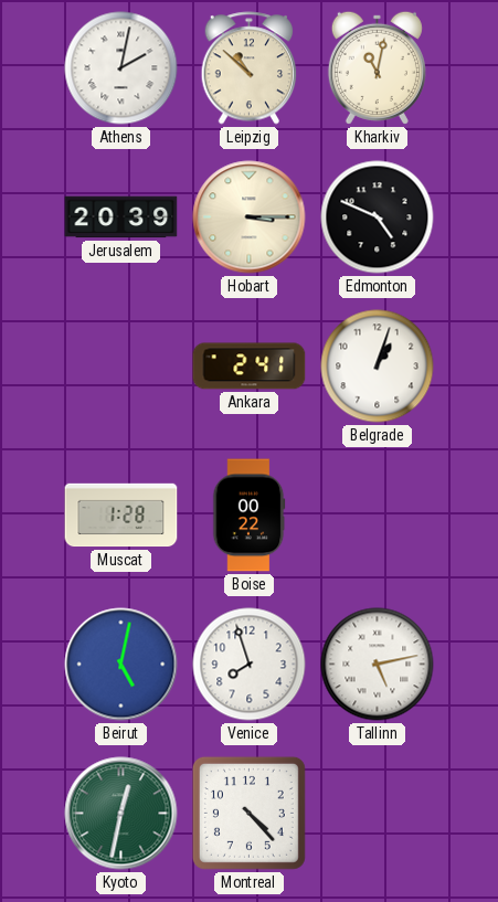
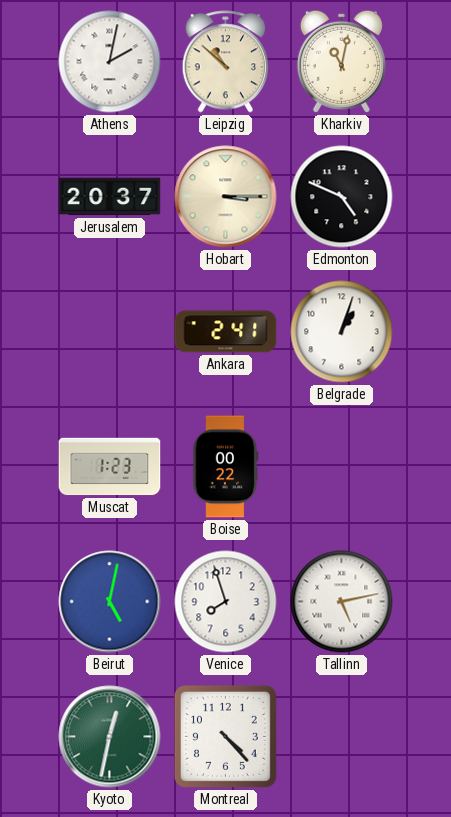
Jerusalem: 20:39 -> 20:37 (110, 197)
Muscat: 1:28 -> 1:23 (110, 467)
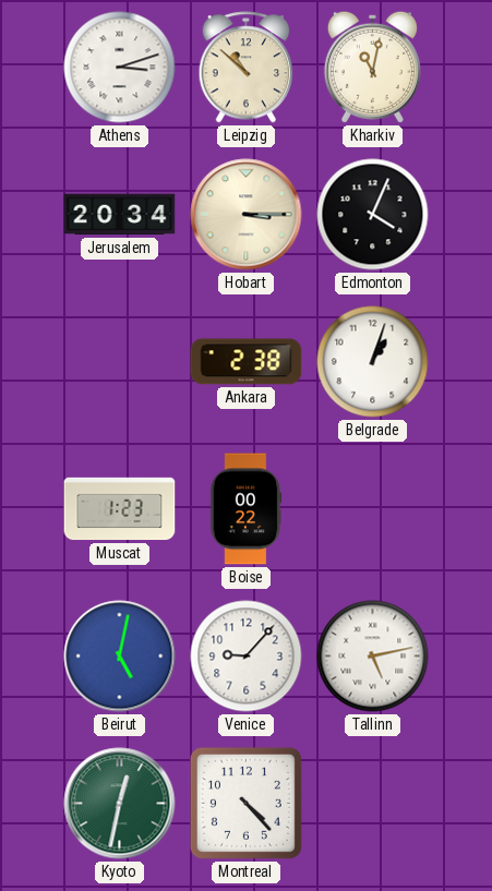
Athens: 2:02 -> 3:12 (120, 68)
Jerusalem: 20:37 -> 20:34 (120, 215)
Edmonton: 4:49 -> 4:04 (373, 215)
Ankara: 2:41 -> 2:38 (247, 362)
Venice: 7:57 -> 9:07 (247, 657)
